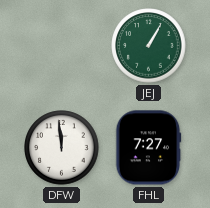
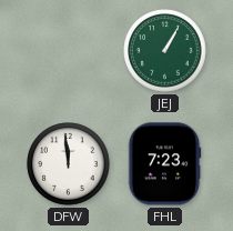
FHL: 7:27 -> 7:23 (164, 164)
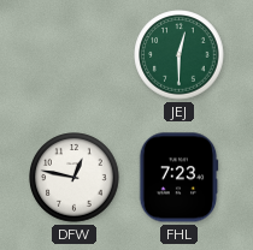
JEJ: 1:05 -> 12:30 (180, 55)
DFW: 11:59 -> 12:47 (75, 178)
